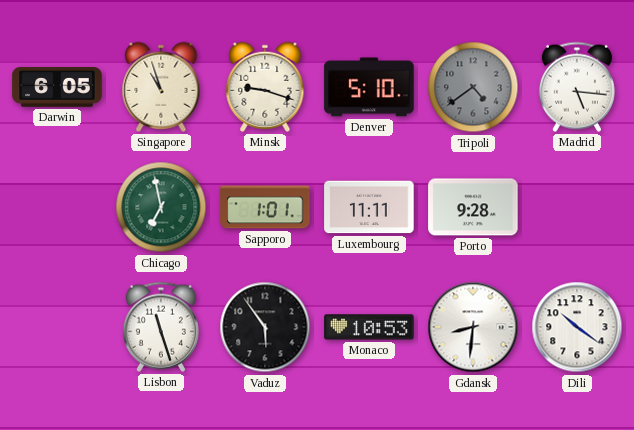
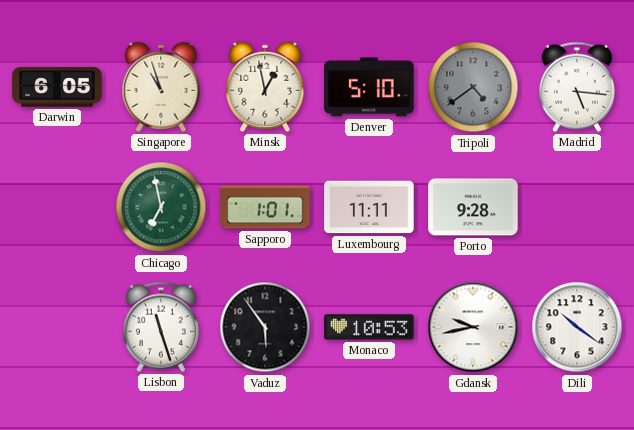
Minsk: 9:18 -> 12:58 (265, 87)
Gdansk: 8:31 -> 9:43 (473, 327)
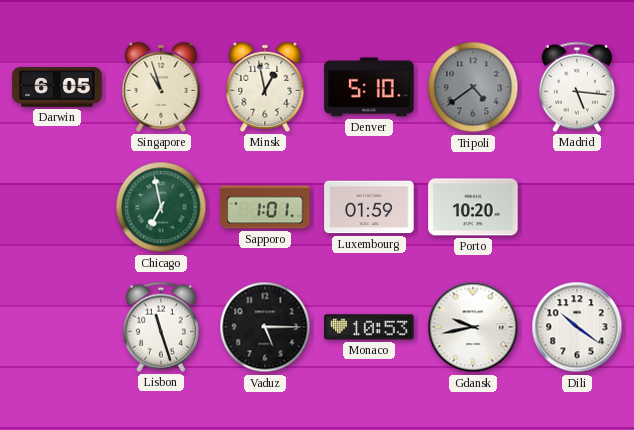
Luxembourg: 11:11 -> 01:59 (369, 207)
Porto: 9:28 -> 10:20 (473, 207)
Vaduz: 5:54 -> 5:15 (265, 327)
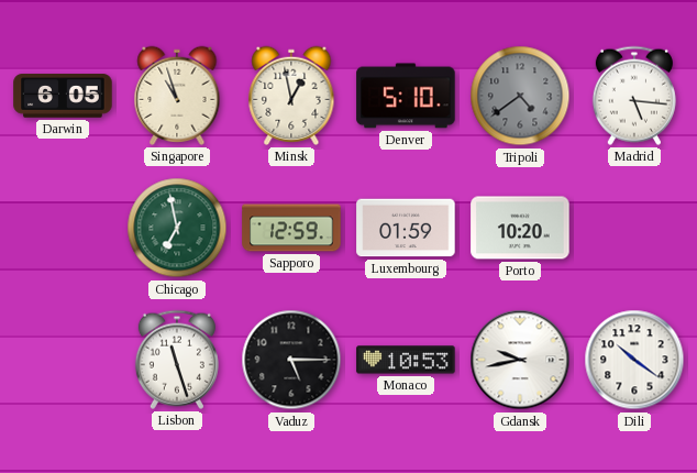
Sapporo: 1:01 -> 12:59 (291, 228)
